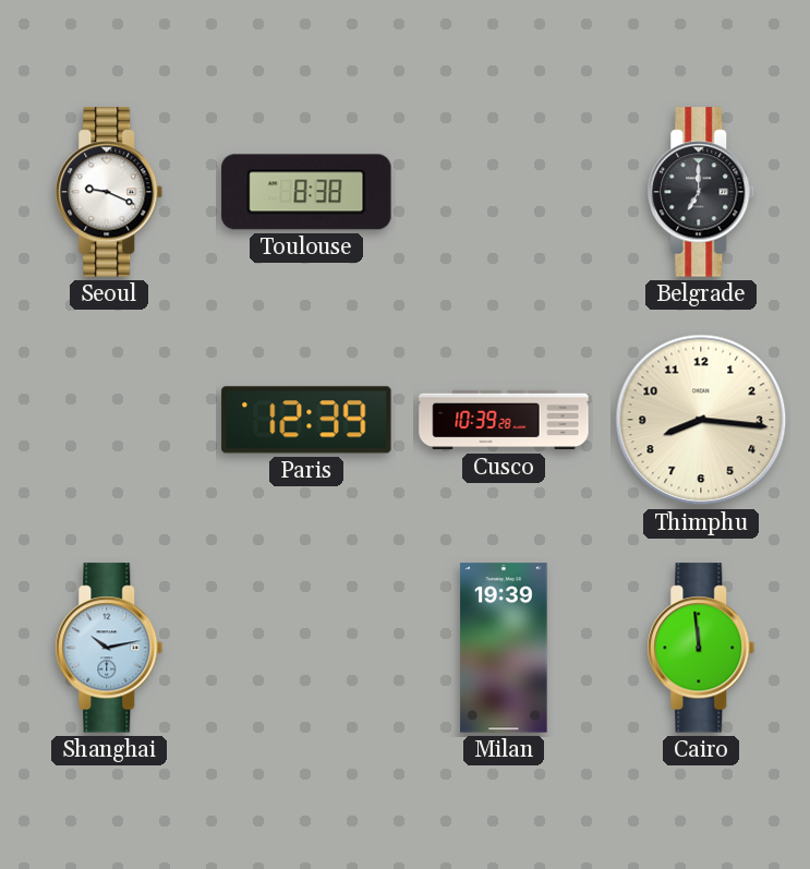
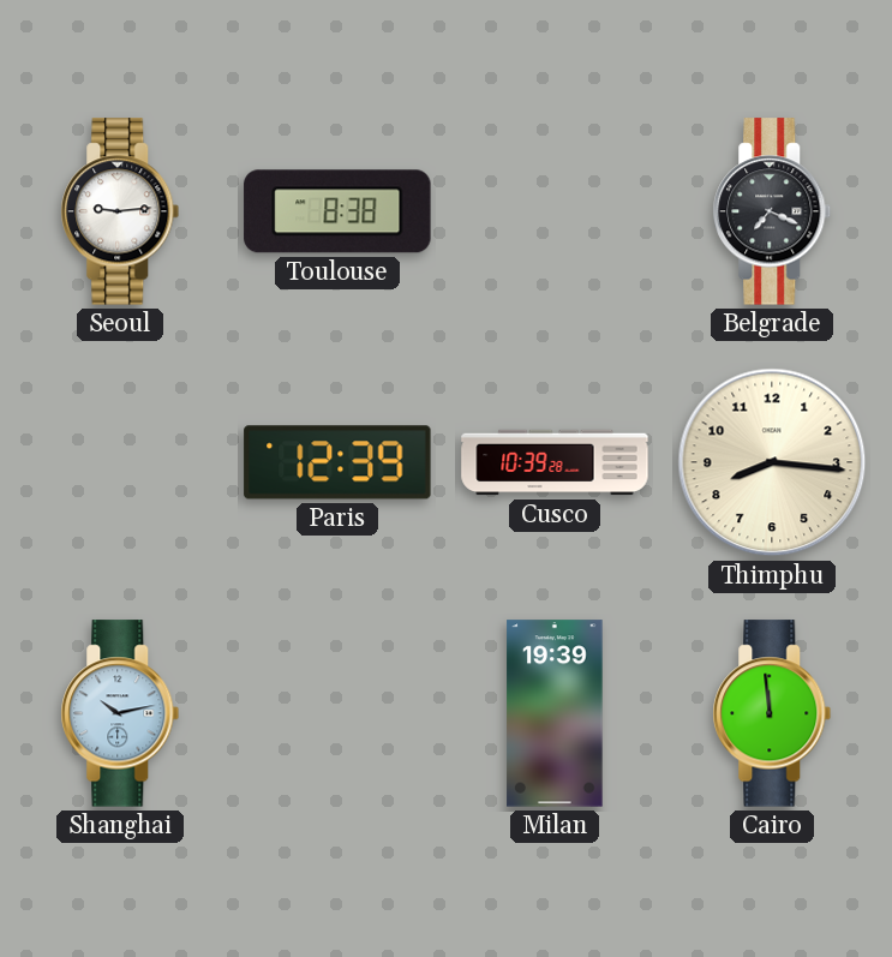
Seoul: 9:19 -> 9:14 (120, 211)
Belgrade: 7:00 -> 7:19 (772, 211)
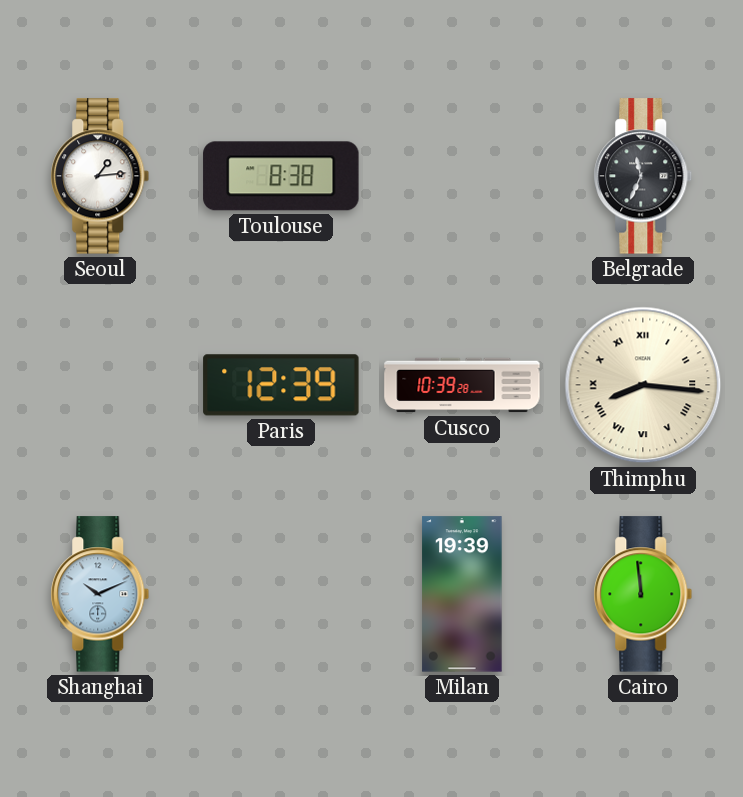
Seoul: 9:14 -> 1:14 (100, 176)
Belgrade: 7:19 -> 11:34 (643, 176)
Thimphu numerals: Arabic -> Roman (643, 385)
Shanghai: 10:13 -> 10:11 (100, 594)
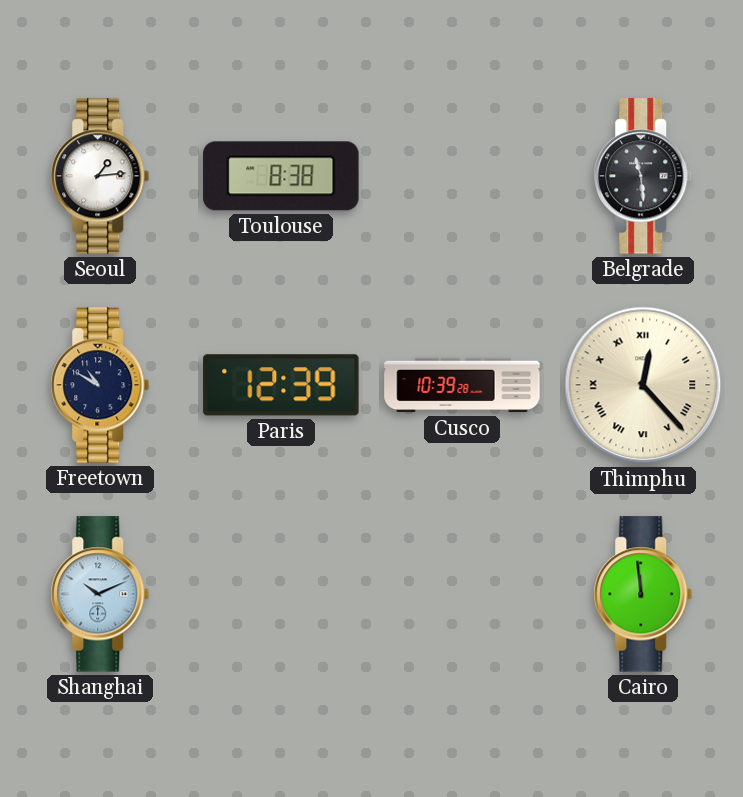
Belgrade: 11:34 -> 11:29 (643, 176)
Freetown: none -> 10:50 (100, 385)
Thimphu: 8:16 -> 12:23 (643, 385)
Milan: 19:39 -> none (462, 594)
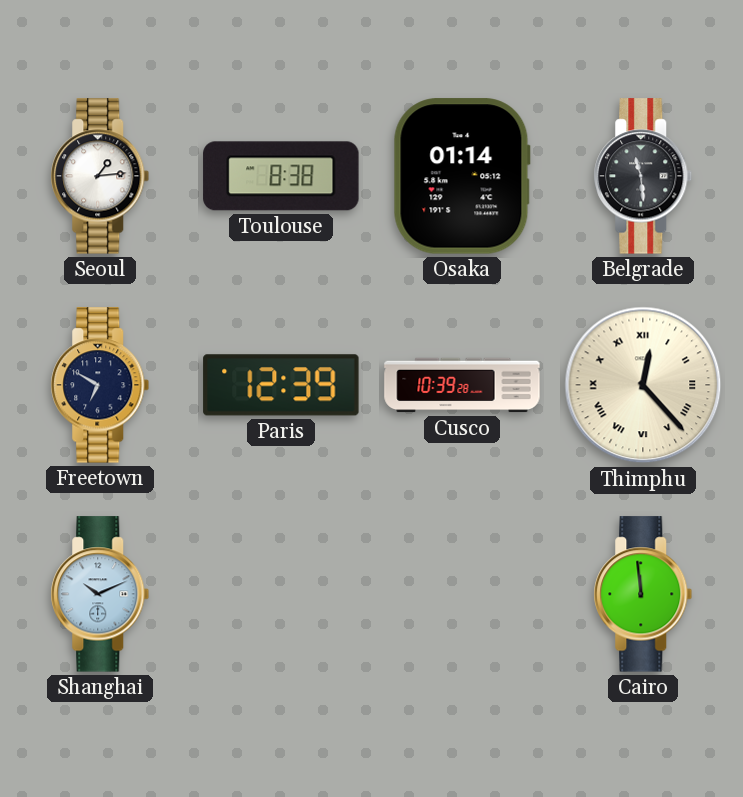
Osaka: none -> 01:14 (462, 176)
Freetown: 10:50 -> 6:50 (100, 385)
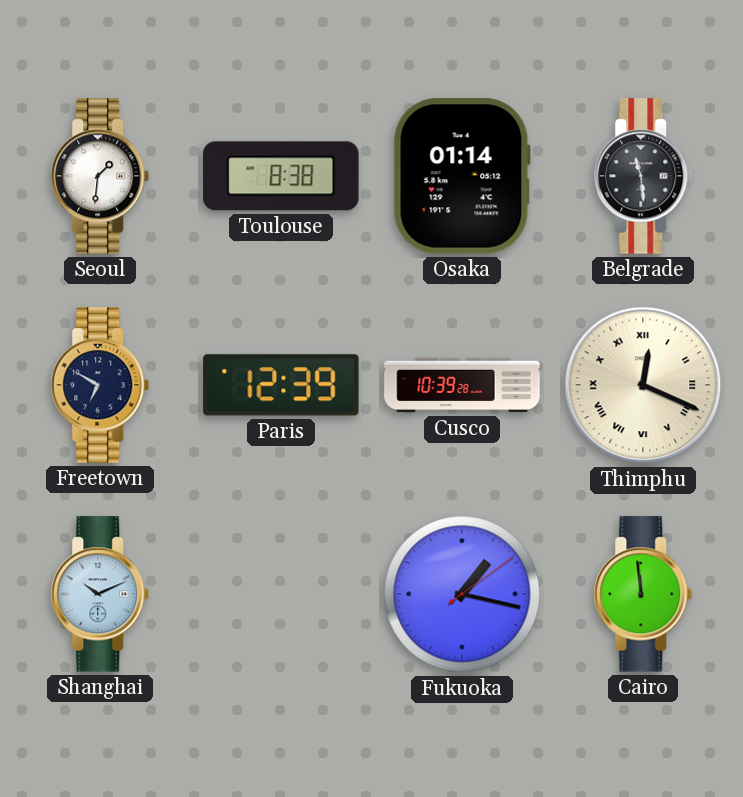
Seoul: 1:14 -> 1:31 (100, 176)
Thimphu: 12:23 -> 12:19 (643, 385)
Fukuoka: none -> 1:17 (462, 594)
